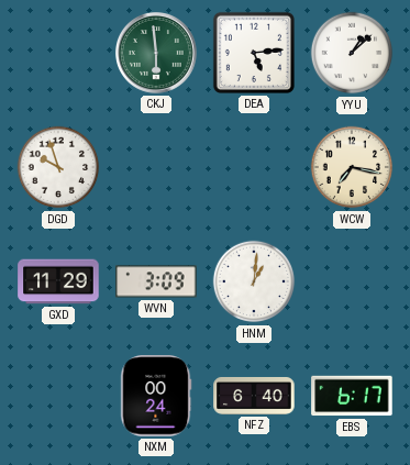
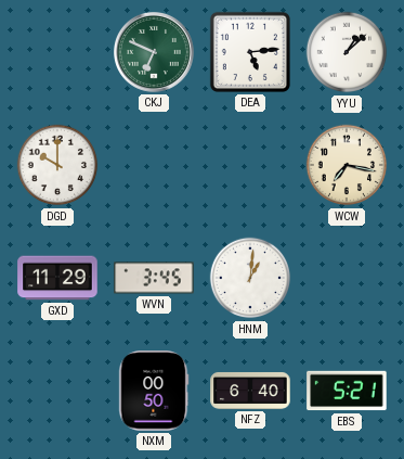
CKJ: 5:59 -> 6:49 (155, 53)
DGD: 9:57 -> 10:00 (57, 165)
WVN: 3:09 -> 3:45 (154, 278)
NXM: 00:24 -> 00:50 (154, 391)
EBS: 6:17 -> 5:21 (347, 391)
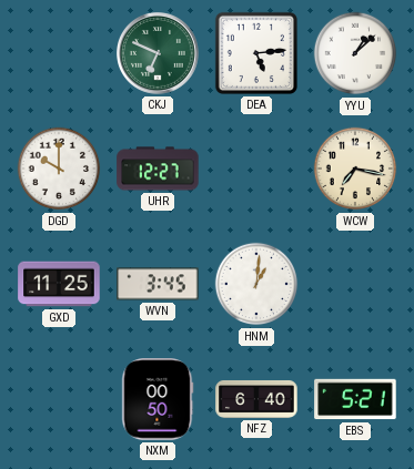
UHR: none -> 12:27 (158, 169)
GXD: 11:29 -> 11:25 (59, 284)
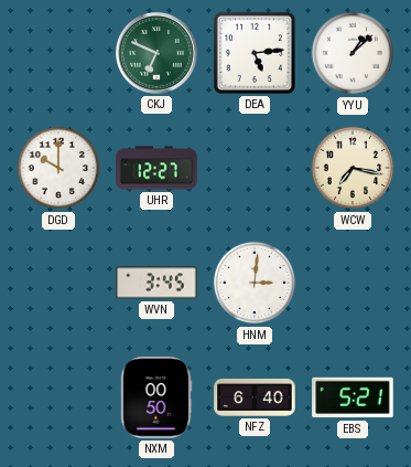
GXD: 11:25 -> none (59, 284)
HNM: 1:01 -> 3:01 (255, 283)
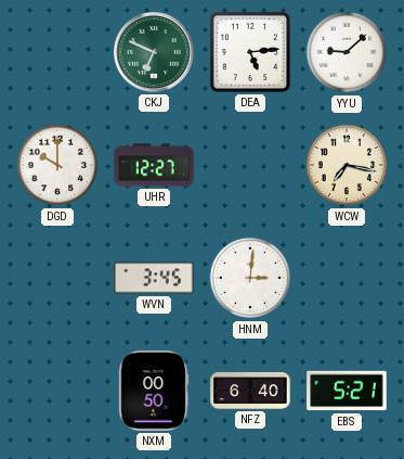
YYU: 1:08 -> 9:08 (347, 52)
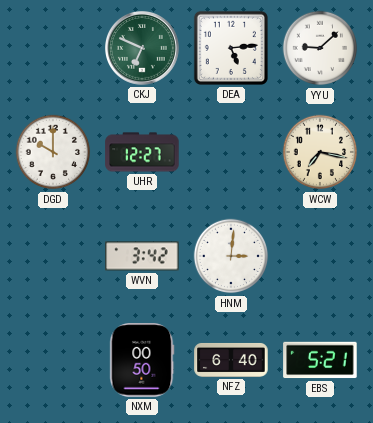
WVN: 3:45 -> 3:42 (142, 256)
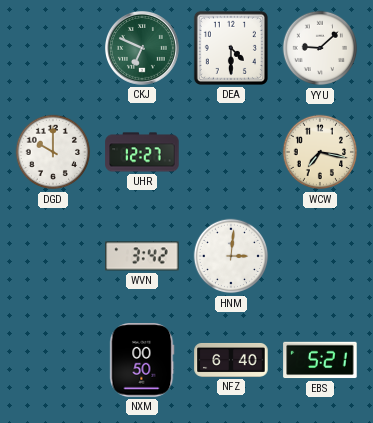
DEA: 5:14 -> 4:30 (231, 48)
